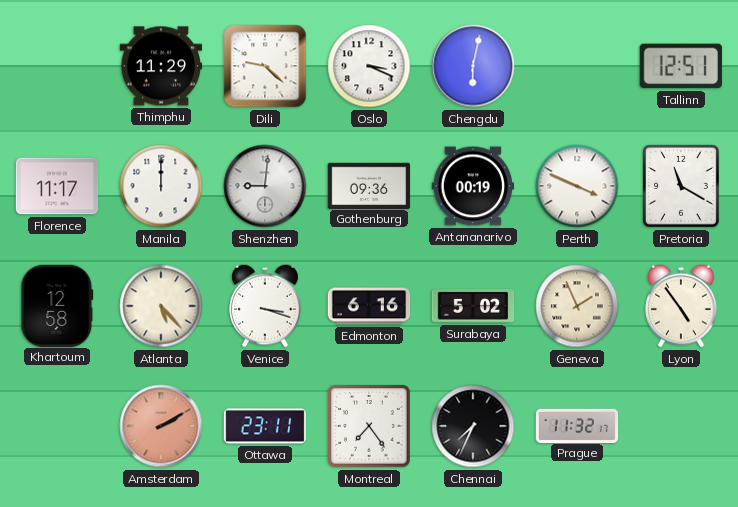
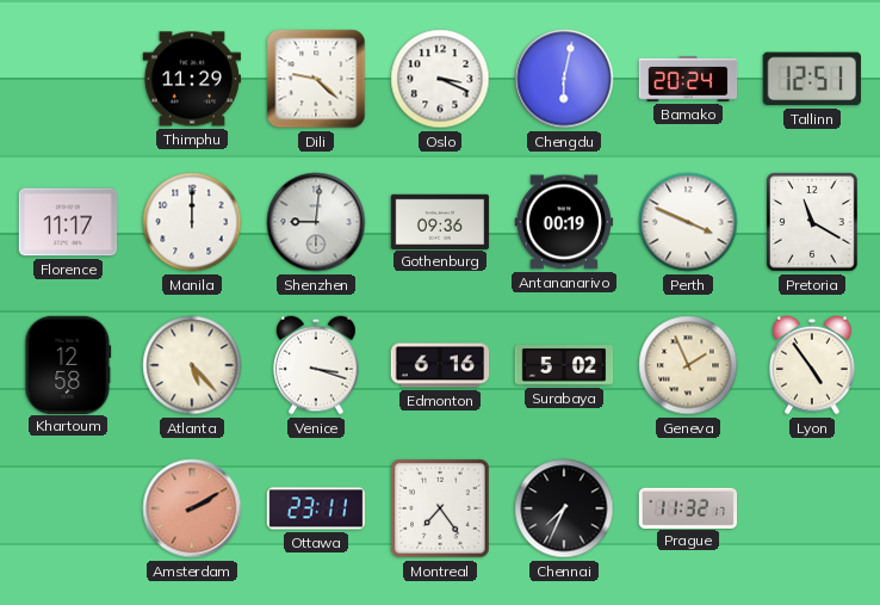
Bamako: none -> 20:24 (688, 80)
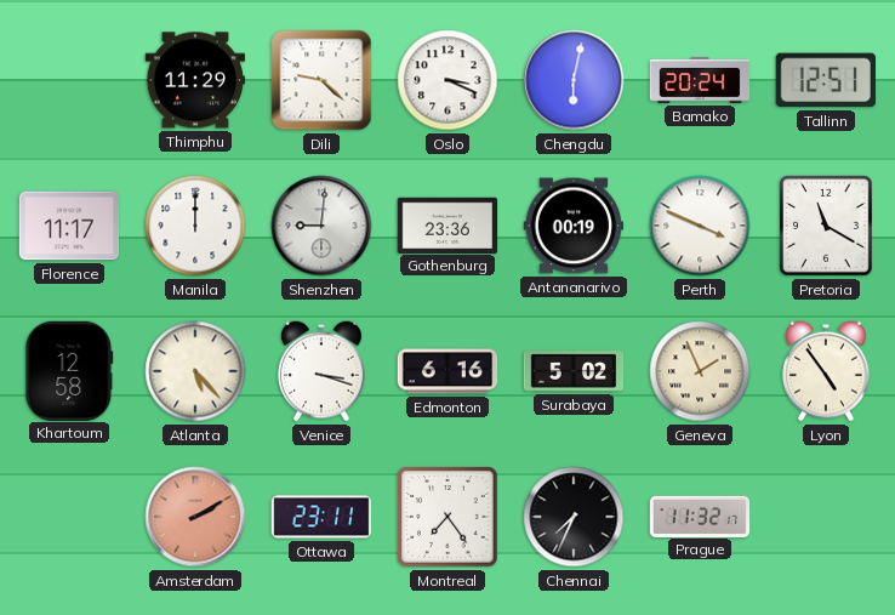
Gothenburg: 09:36 -> 23:36 (447, 224)
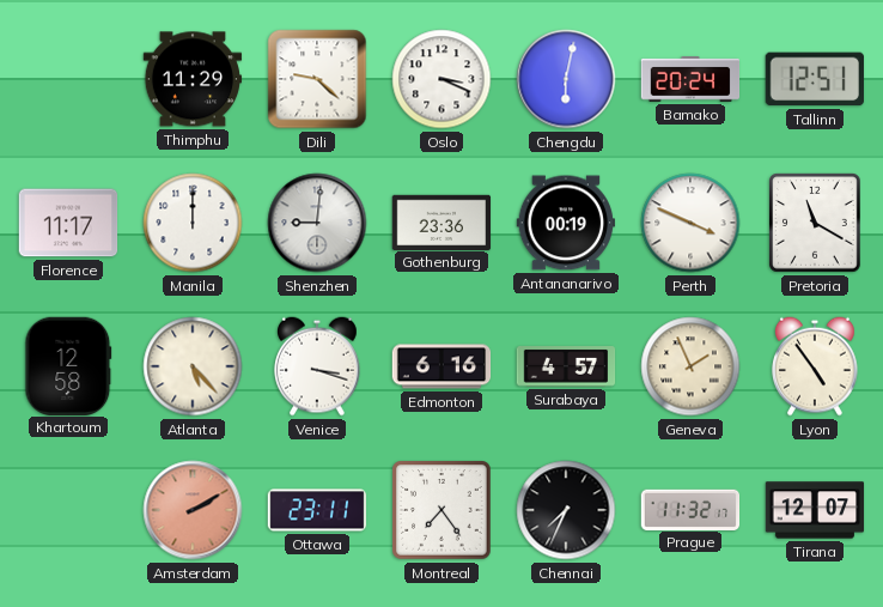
Surabaya: 5:02 -> 4:57 (566, 368)
Tirana: none -> 12:07 (815, 510)
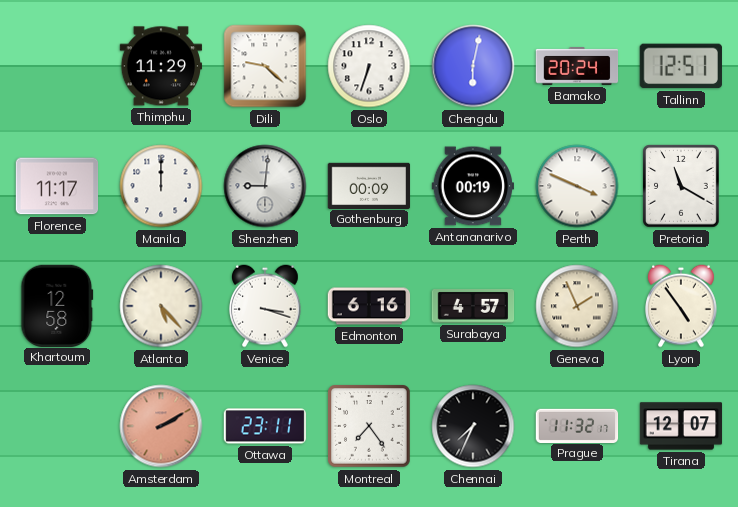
Oslo: 3:19 -> 6:33 (369, 66)
Gothenburg: 23:36 -> 00:09 (369, 185)
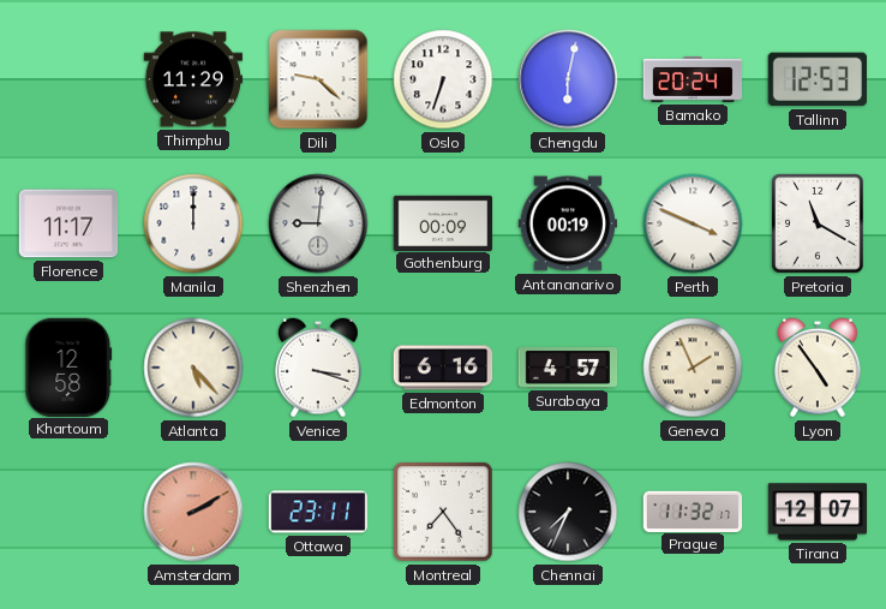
Tallinn: 12:51 -> 12:53 (818, 79)
